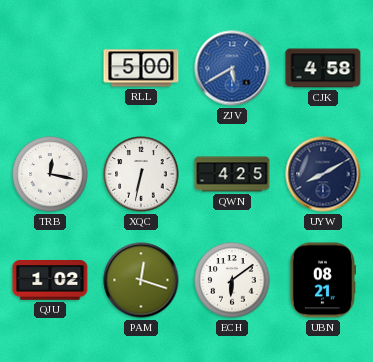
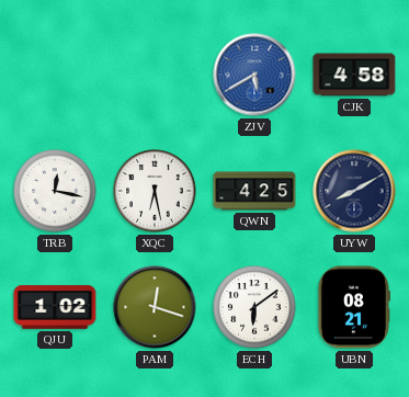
RLL: 5:00 -> none (141, 68)
XQC: 6:32 -> 6:28 (155, 191)
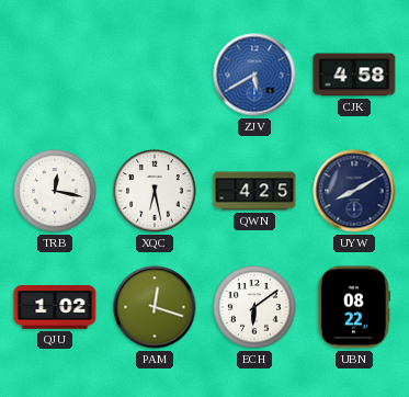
UBN: 08:21 -> 08:22 (353, 307)
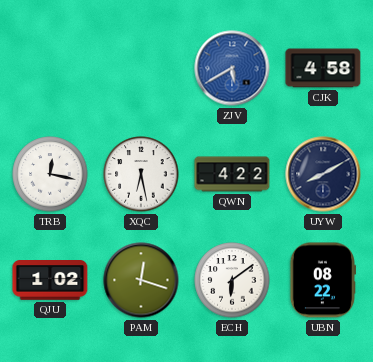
QWN: 4:25 -> 4:22 (232, 174)
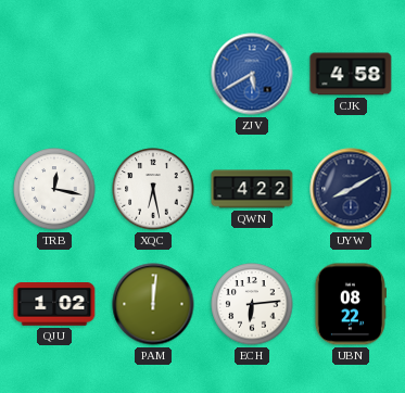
PAM: 12:18 -> 12:01 (153, 304)
ECH: 6:09 -> 6:14 (252, 304)
